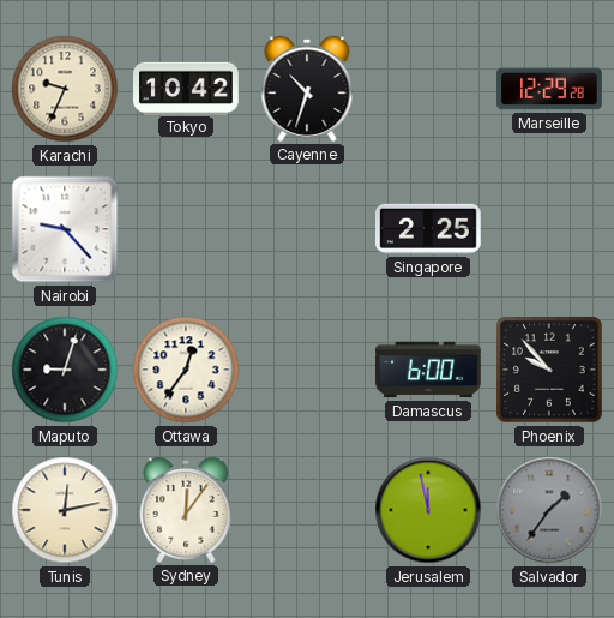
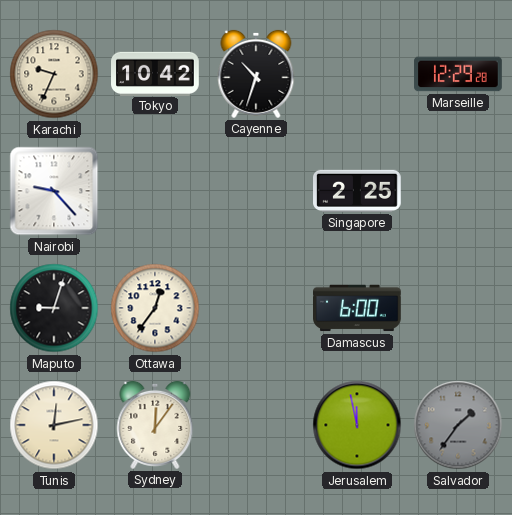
Phoenix: 9:53 -> none (550, 371)
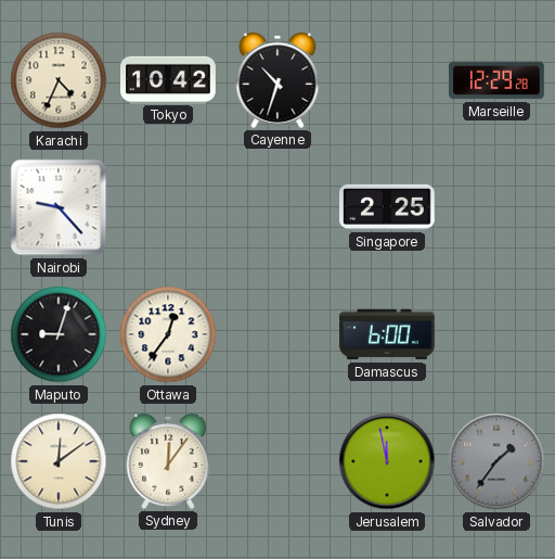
Karachi: 9:34 -> 4:34 (59, 80)
Tunis: 12:13 -> 12:09 (59, 461)
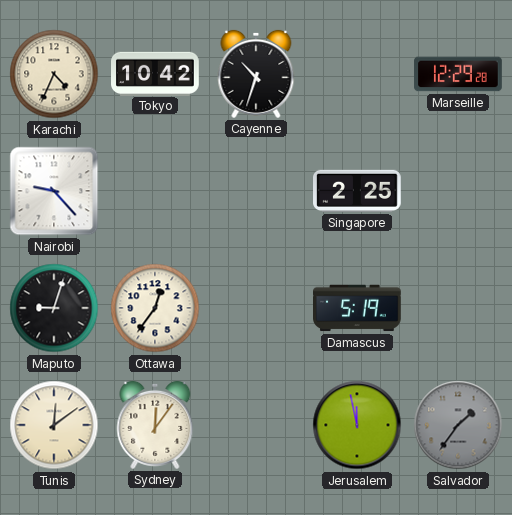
Damascus: 6:00 -> 5:19 (358, 308)
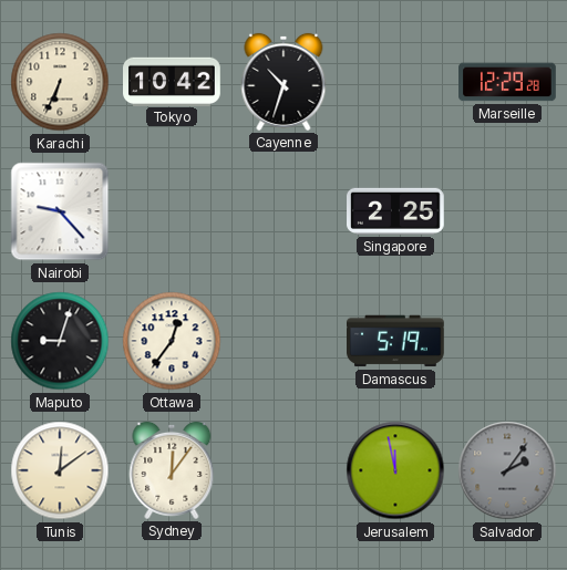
Karachi: 4:34 -> 6:34 (60, 82)
Salvador: 1:36 -> 2:06 (507, 470)
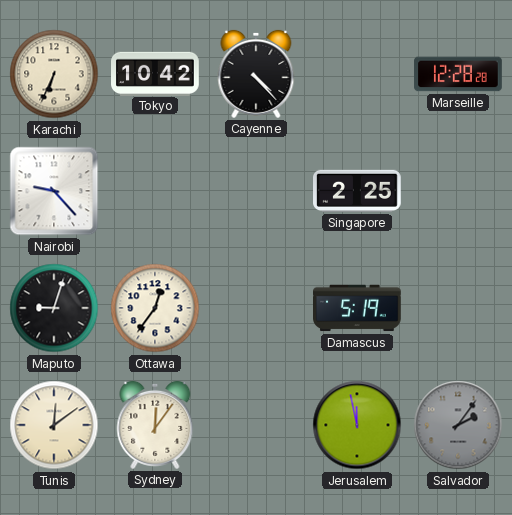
Cayenne: 10:33 -> 4:23 (256, 74)
Marseille: 12:29 -> 12:28 (458, 74)
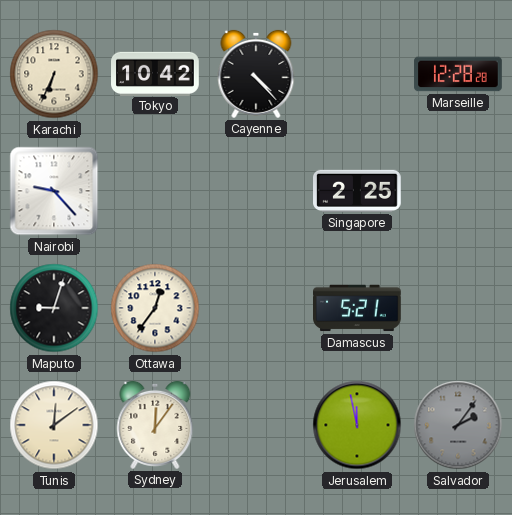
Damascus: 5:19 -> 5:21 (358, 308)
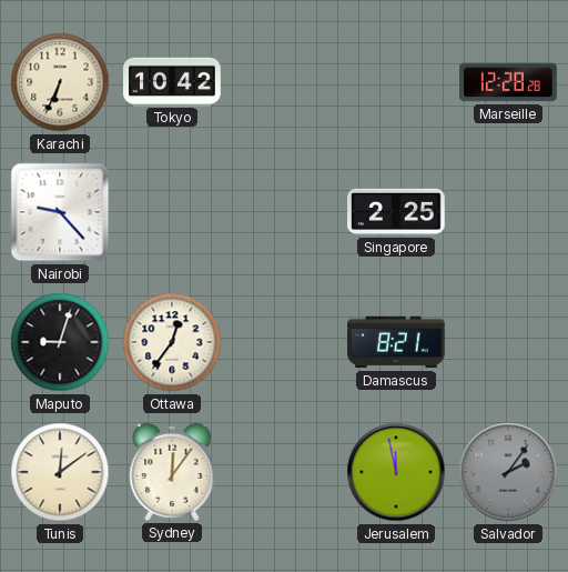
Cayenne: 4:23 -> none (256, 74)
Damascus: 5:21 -> 8:21 (397, 342)
